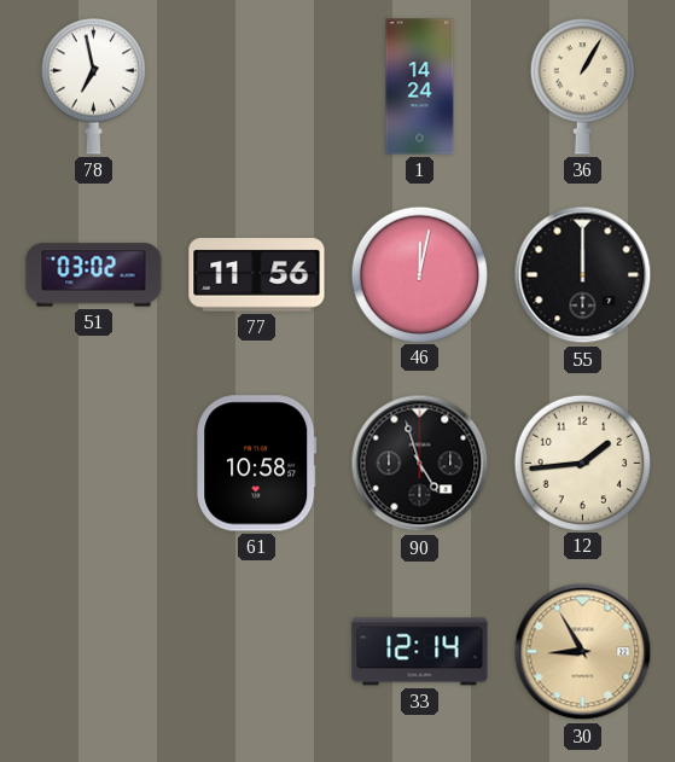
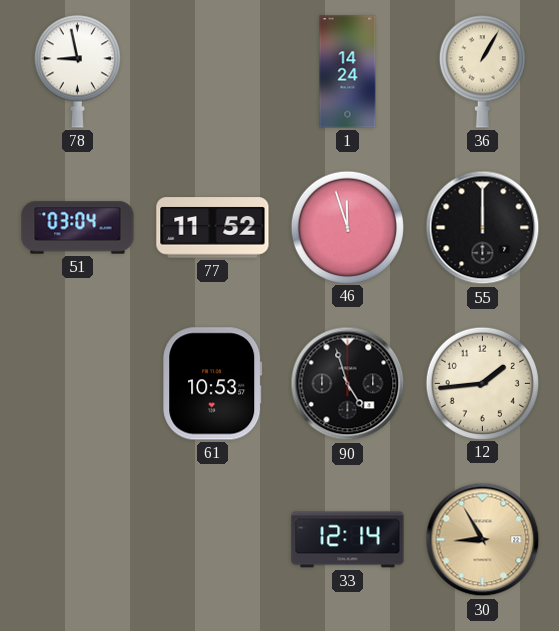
78: 6:58 -> 8:58 (77, 71)
51: 03:02 -> 03:04 (78, 228)
77: 11:56 -> 11:52 (213, 228)
46: 12:02 -> 11:57 (347, 227)
61: 10:58 -> 10:53 (213, 384)
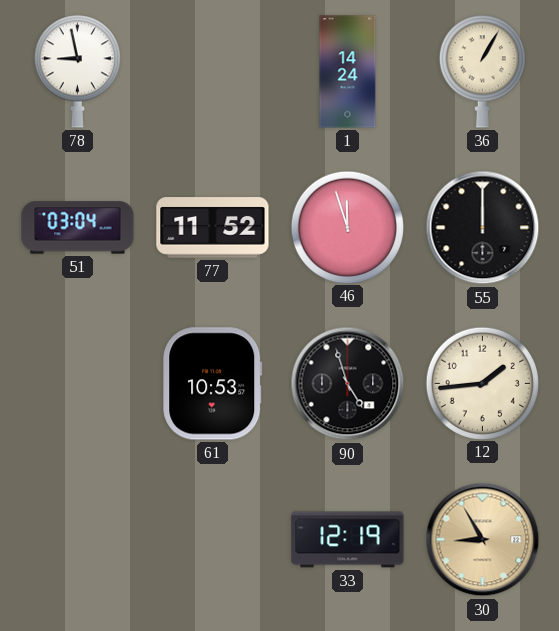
33: 12:14 -> 12:19 (348, 540)
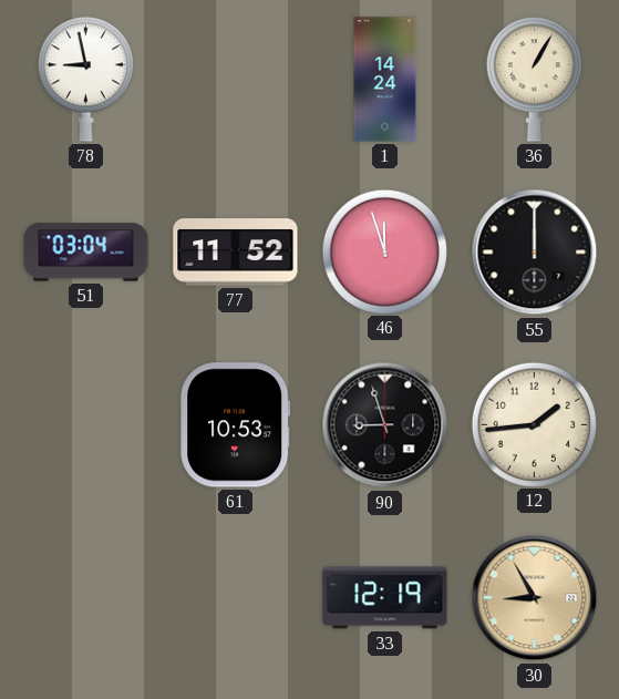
90: 4:57 -> 8:57 (385, 425)
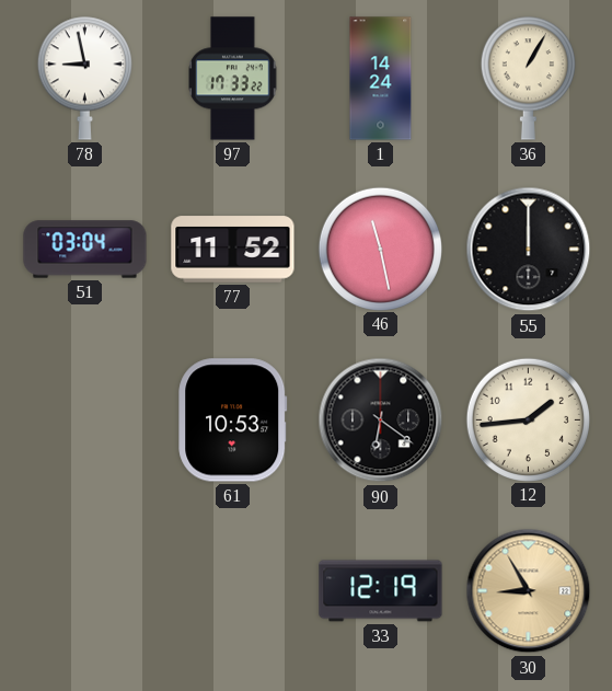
97: none -> 17:33 (233, 79)
46: 11:57 -> 11:28 (380, 249)
90: 8:57 -> 6:21 (381, 421)
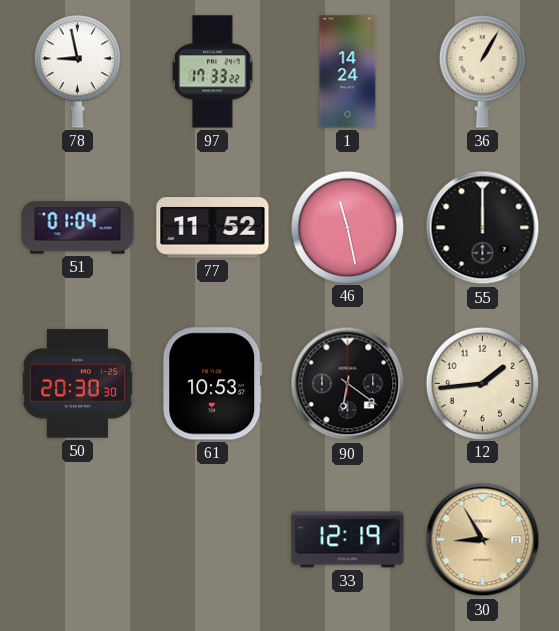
51: 03:04 -> 01:04 (78, 228)
50: none -> 20:30 (77, 384)
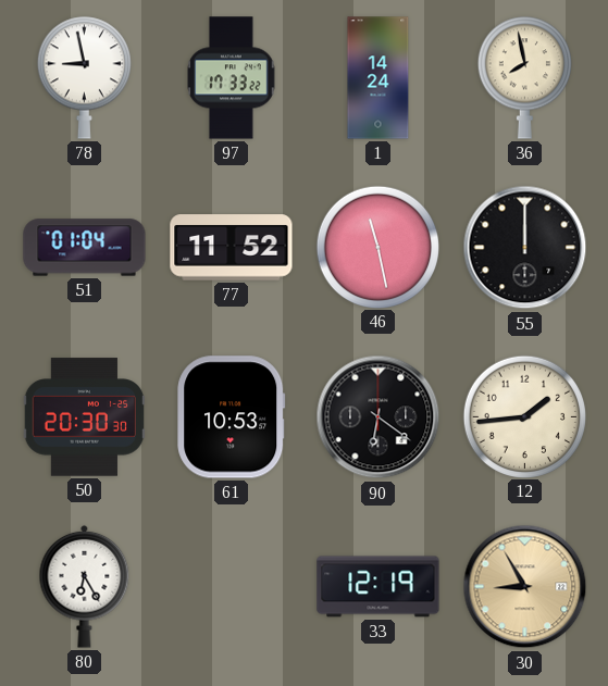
36: 1:05 -> 7:58 (524, 77)
80: none -> 6:25 (85, 586)
